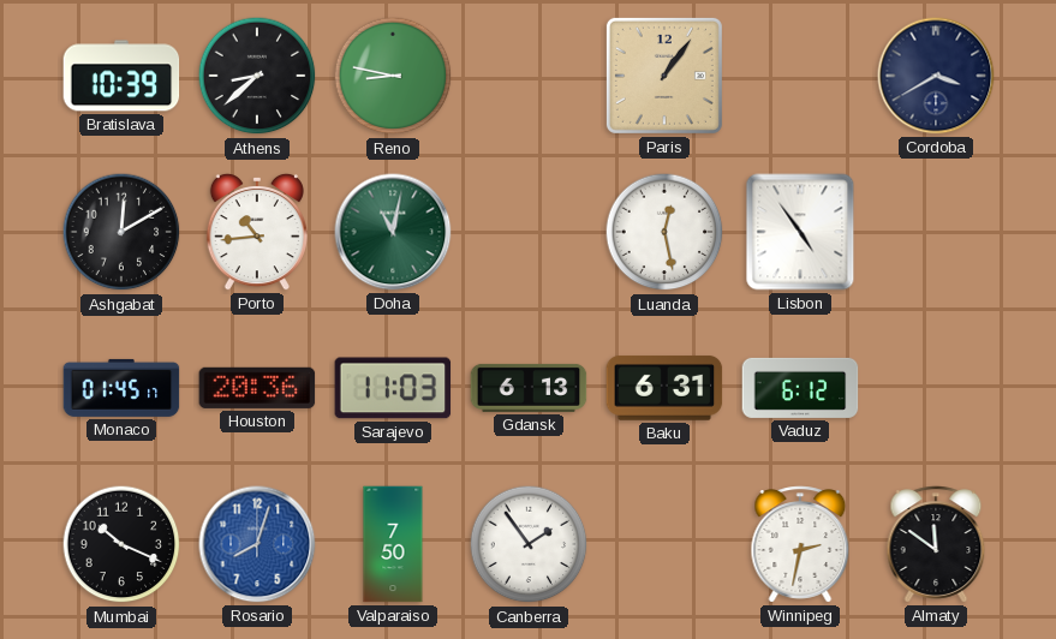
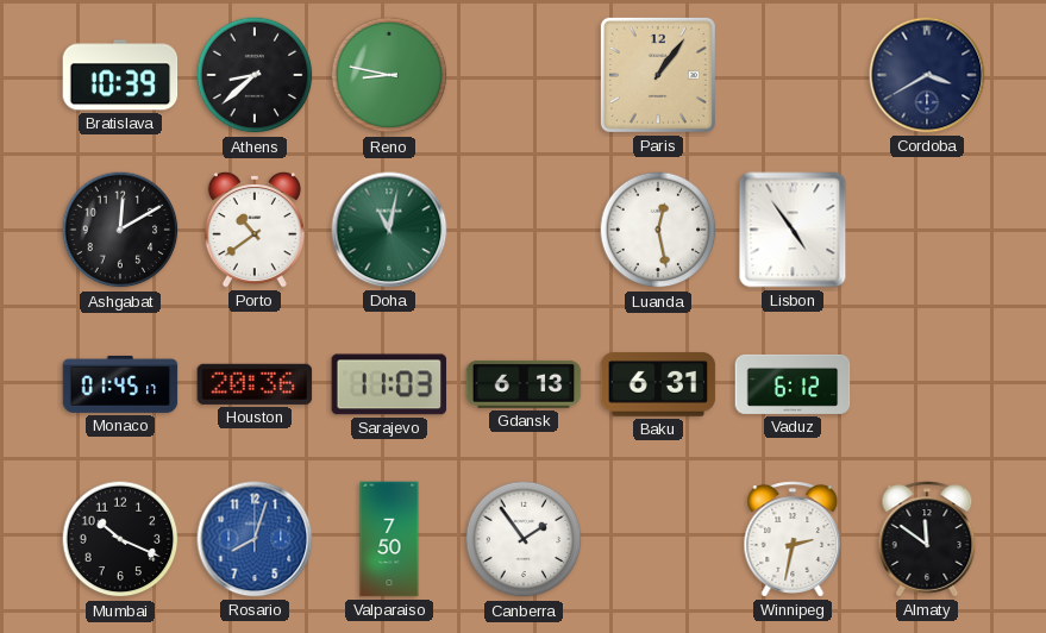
Porto: 10:44 -> 10:39 (255, 230)
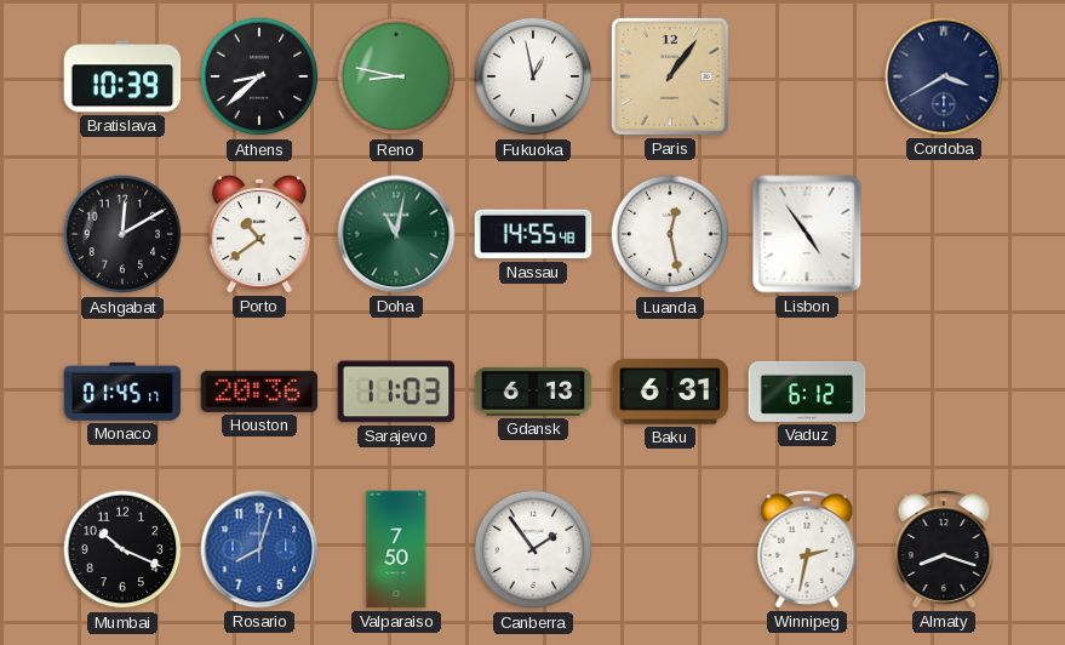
Fukuoka: none -> 12:58 (533, 76)
Nassau: none -> 14:55 (533, 234)
Almaty: 11:51 -> 8:18 (944, 549)
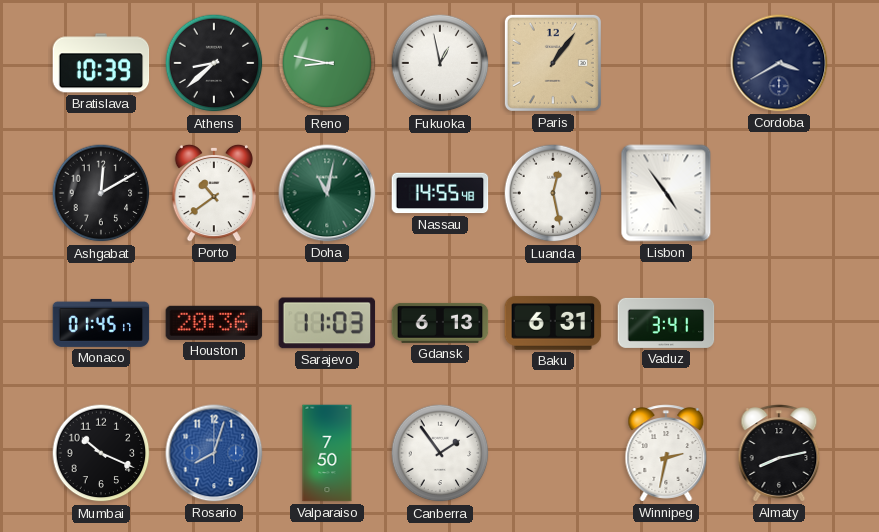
Vaduz: 6:12 -> 3:41 (666, 323)
Almaty: 8:18 -> 8:13 (779, 453)
